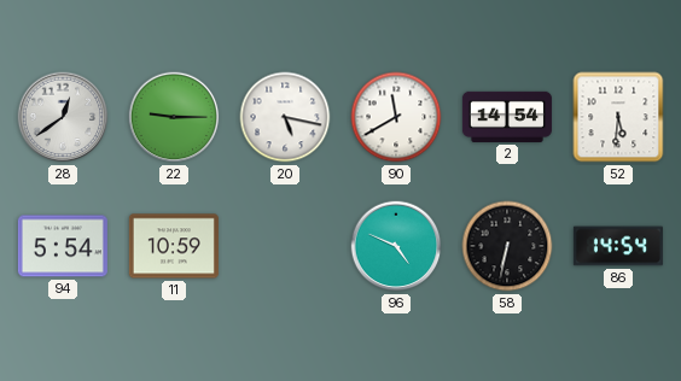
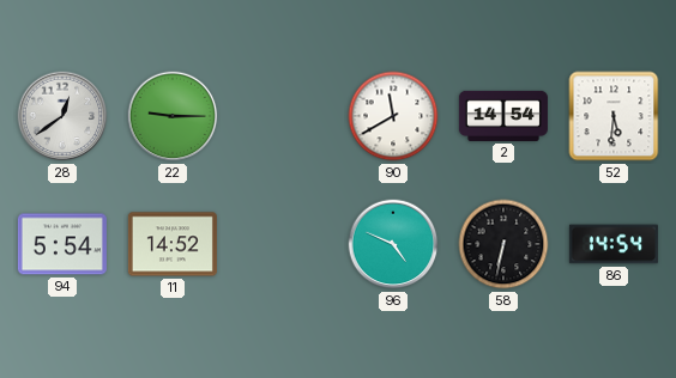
20: 5:17 -> none (285, 117)
11: 10:59 -> 14:52 (173, 244)
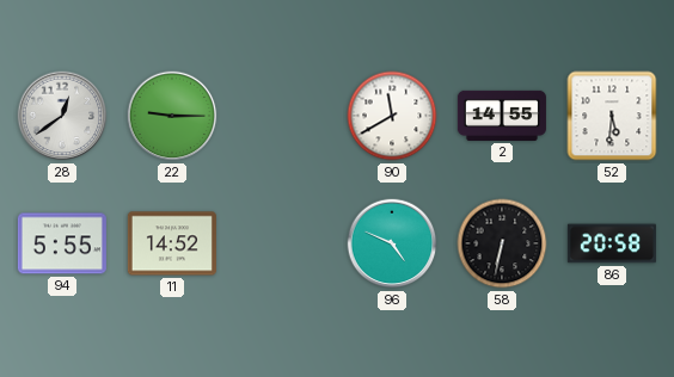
2: 14:54 -> 14:55 (502, 116)
94: 5:54 -> 5:55 (62, 243)
86: 14:54 -> 20:58 (612, 243)
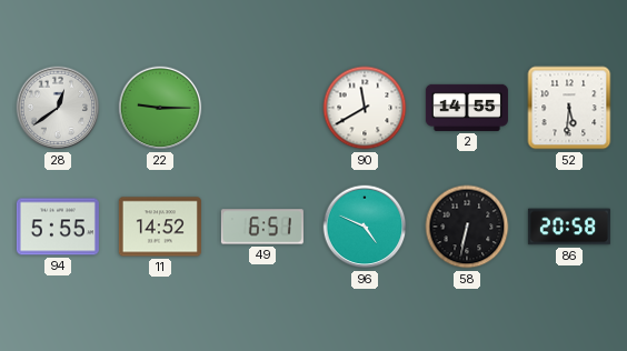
49: none -> 6:51 (262, 227)
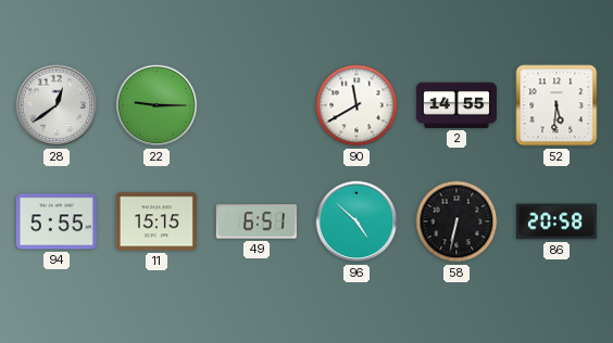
11: 14:52 -> 15:15 (157, 221)
96: 4:49 -> 4:52 (356, 221)
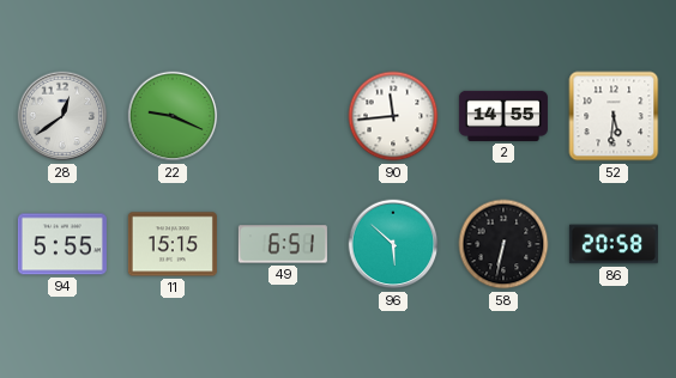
22: 9:15 -> 9:19 (173, 116)
90: 11:40 -> 11:44 (393, 116)
96: 4:52 -> 5:52 (393, 244)
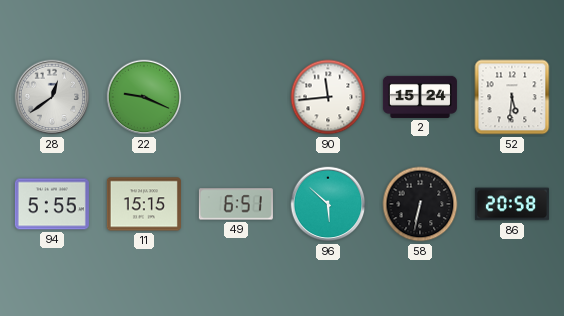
2: 14:55 -> 15:24 (420, 97)
